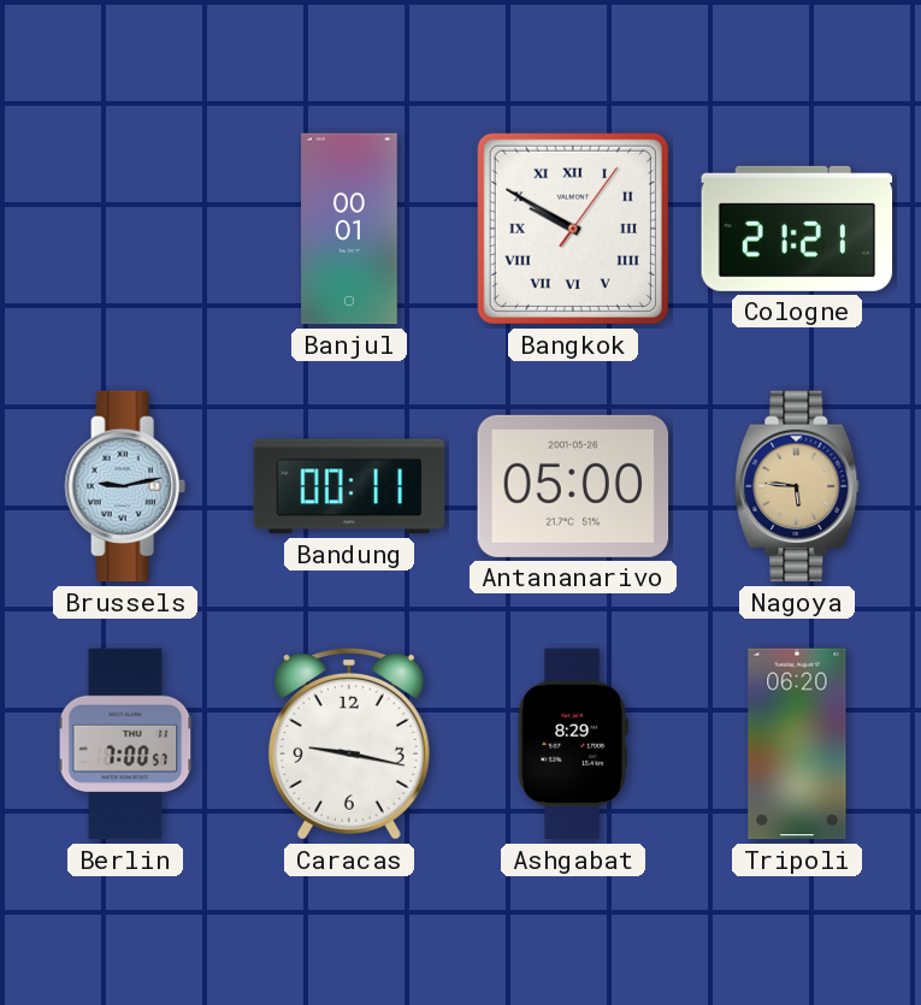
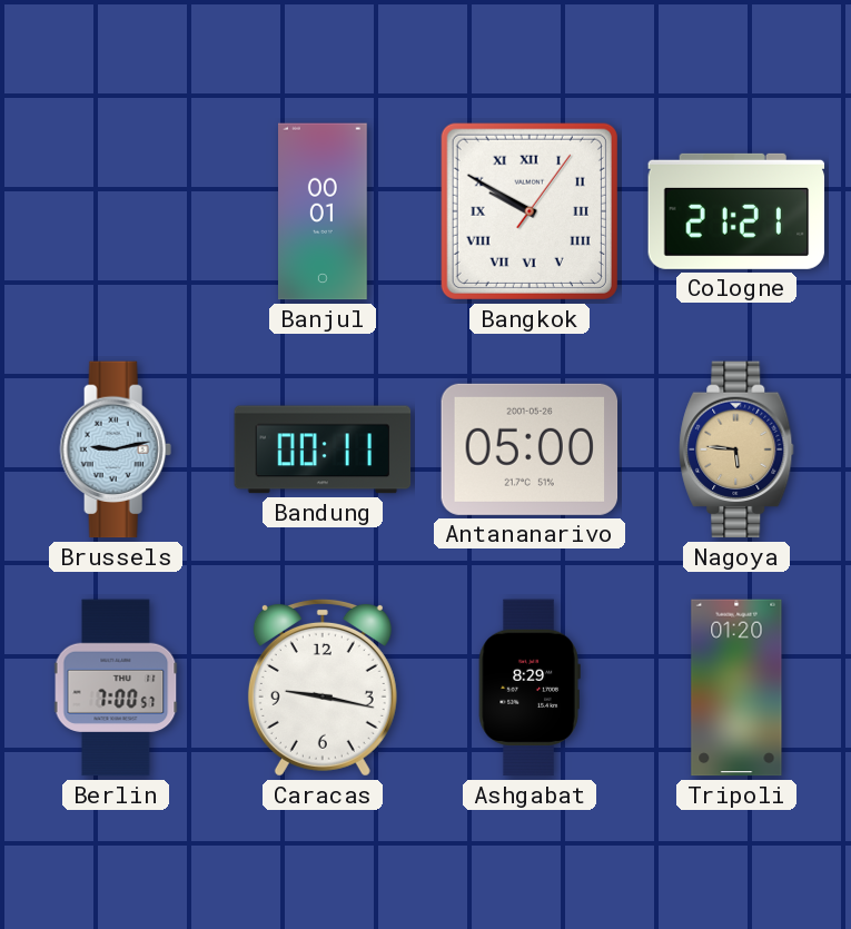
Tripoli: 06:20 -> 01:20 (736, 688)
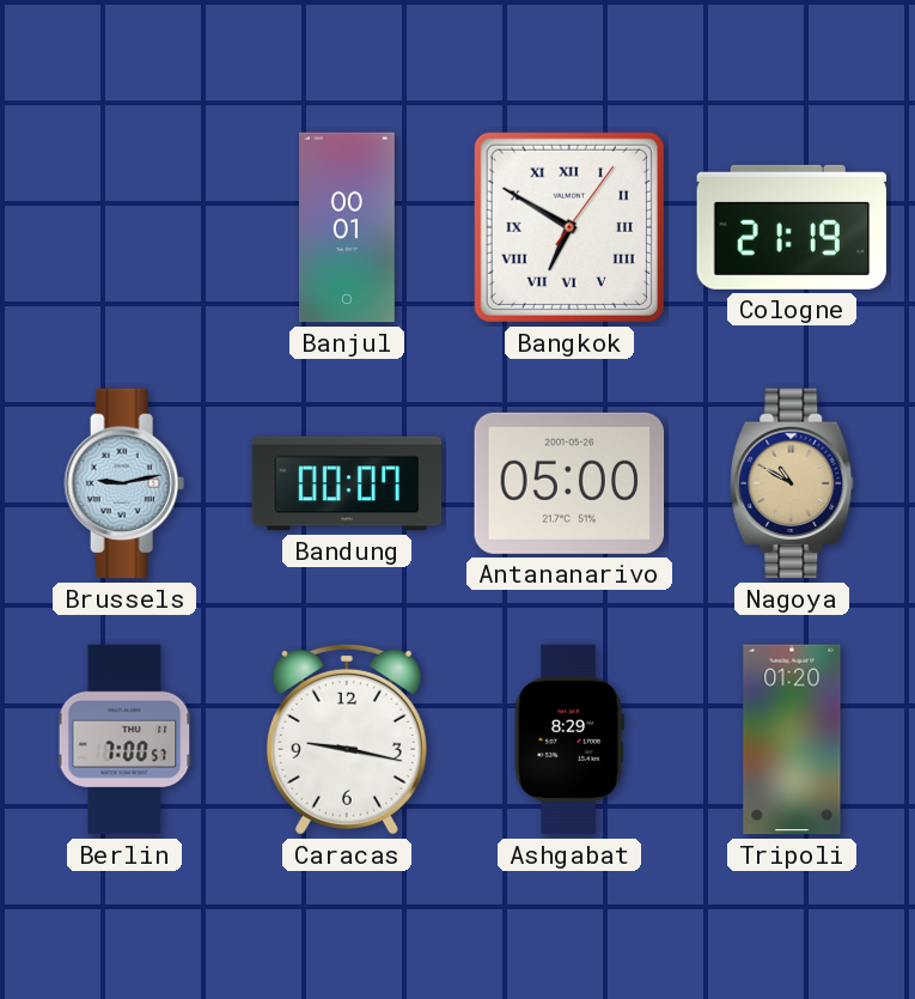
Bangkok: 9:50 -> 6:50 (569, 227)
Cologne: 21:21 -> 21:19 (792, 227)
Bandung: 00:11 -> 00:07 (347, 483)
Nagoya: 5:46 -> 10:50 (792, 483)
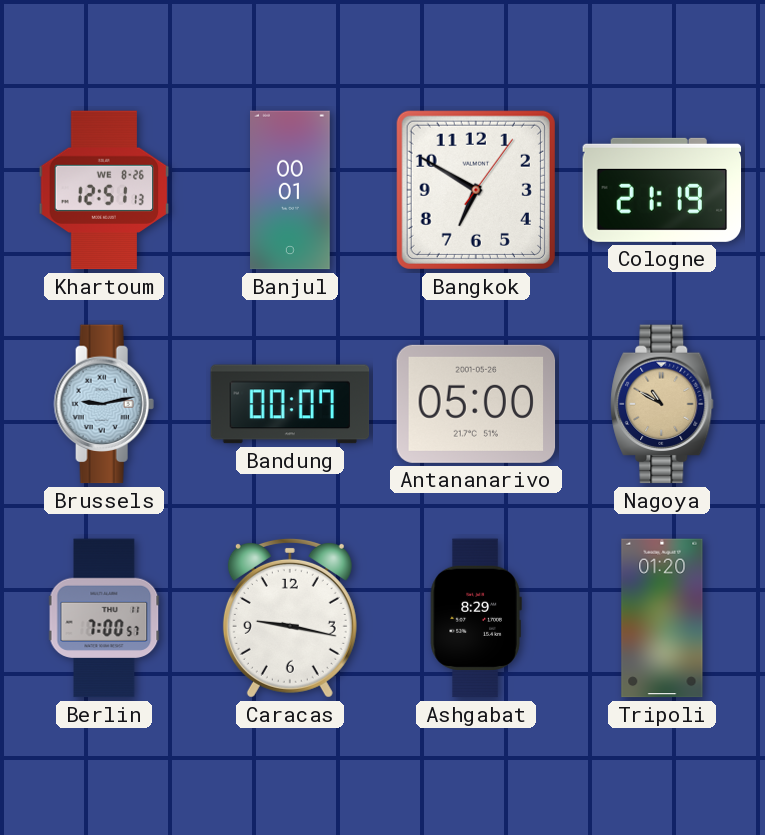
Khartoum: none -> 12:51 (104, 190)
Bangkok numerals: Roman -> Arabic (476, 190)
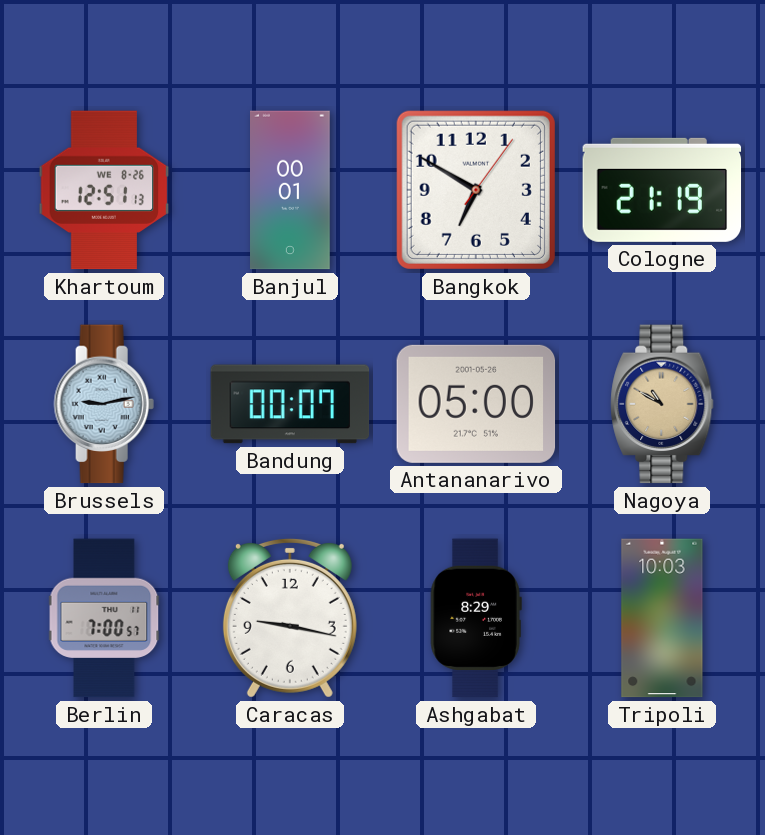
Tripoli: 01:20 -> 10:03 (662, 618)
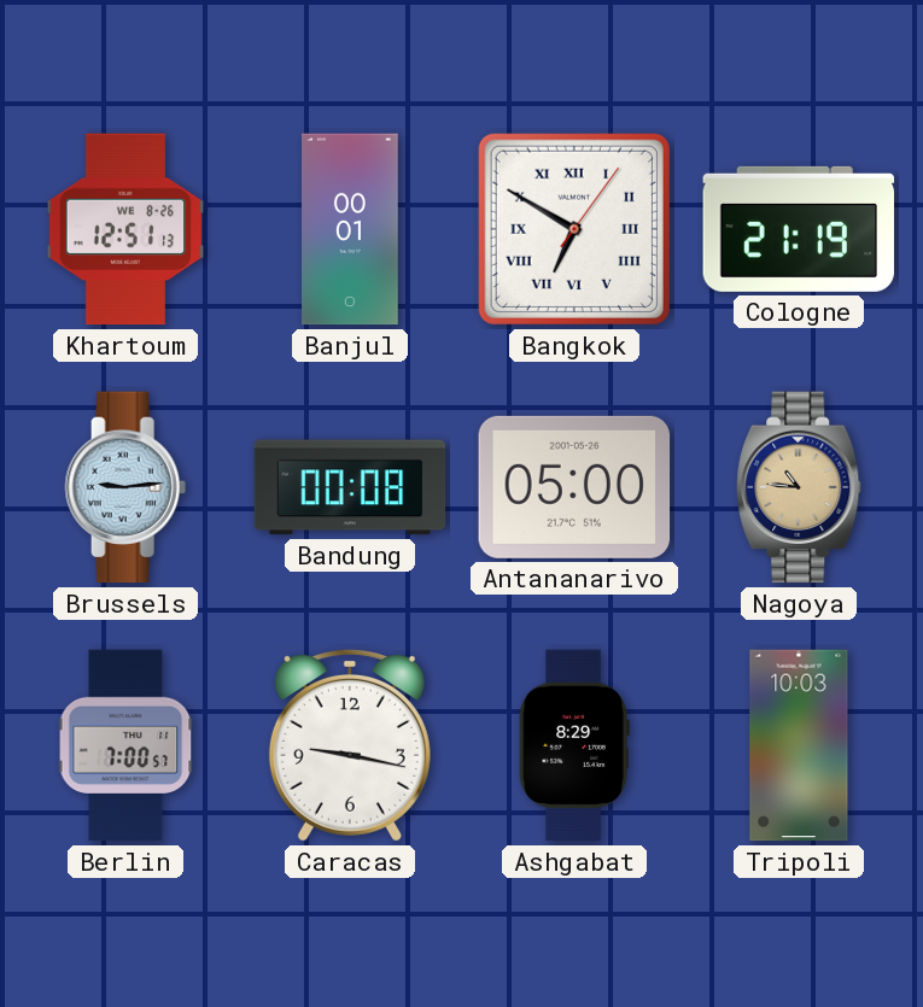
Bangkok numerals: Arabic -> Roman (574, 229)
Brussels: 9:13 -> 9:14 (125, 487)
Bandung: 00:07 -> 00:08 (350, 487)
Nagoya: 10:50 -> 10:46 (799, 487)
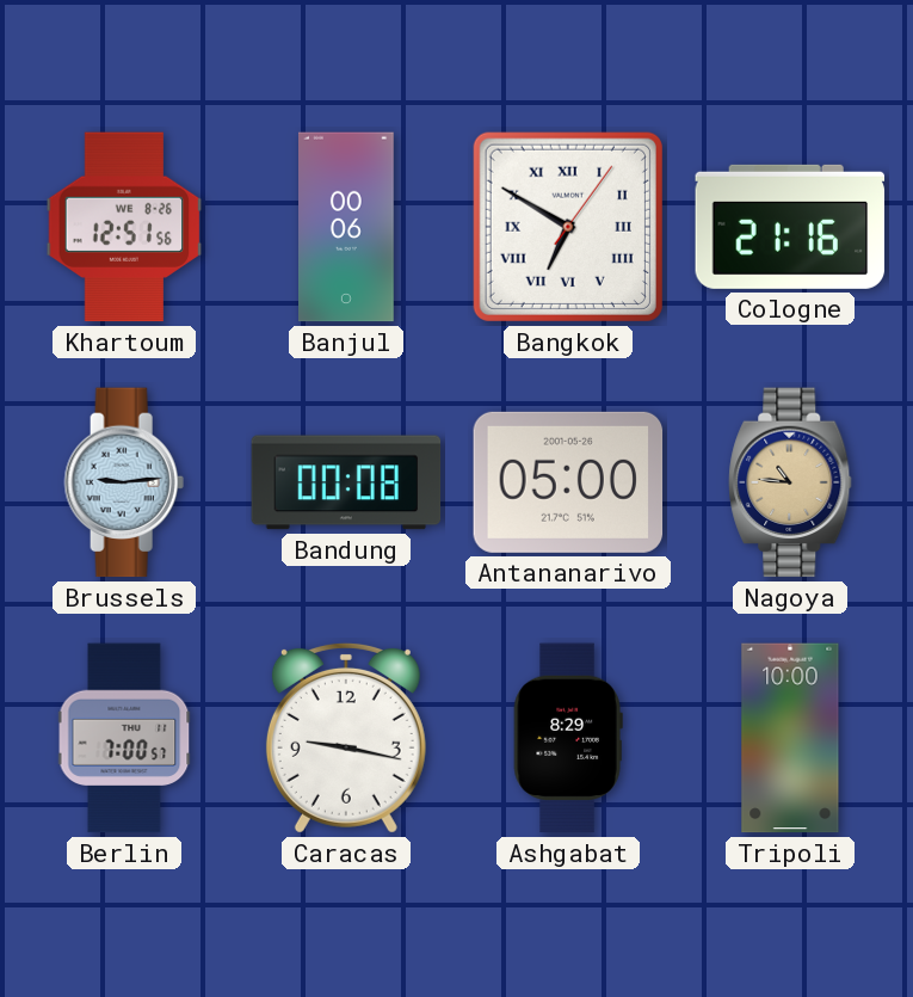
Khartoum: 12:51:13 -> 12:51:56 (124, 227)
Banjul: 00:01 -> 00:06 (347, 227)
Cologne: 21:19 -> 21:16 (790, 227)
Tripoli: 10:03 -> 10:00 (790, 738)
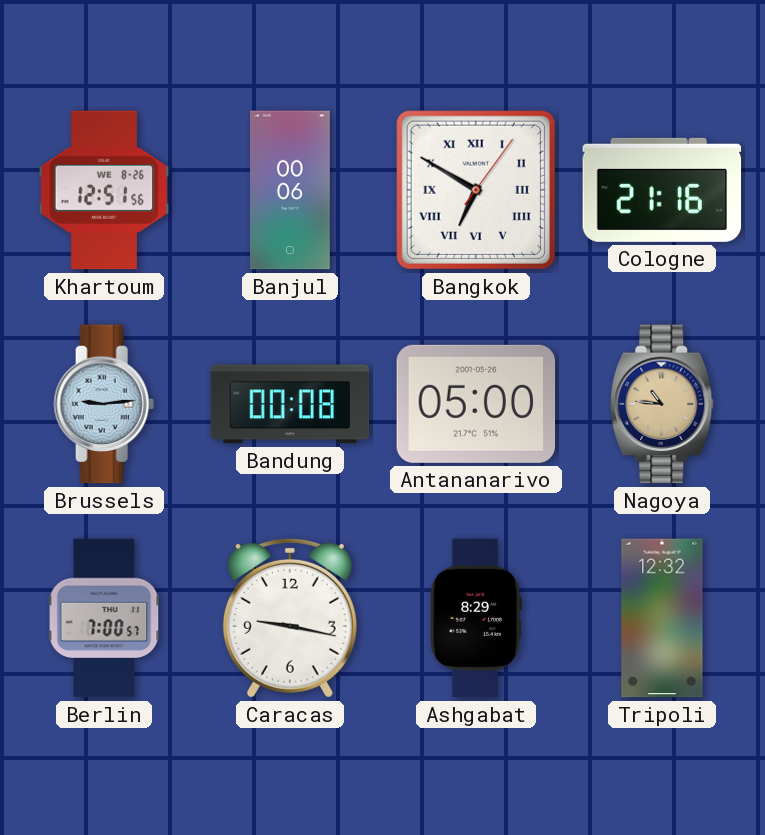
Tripoli: 10:00 -> 12:32 (662, 618)
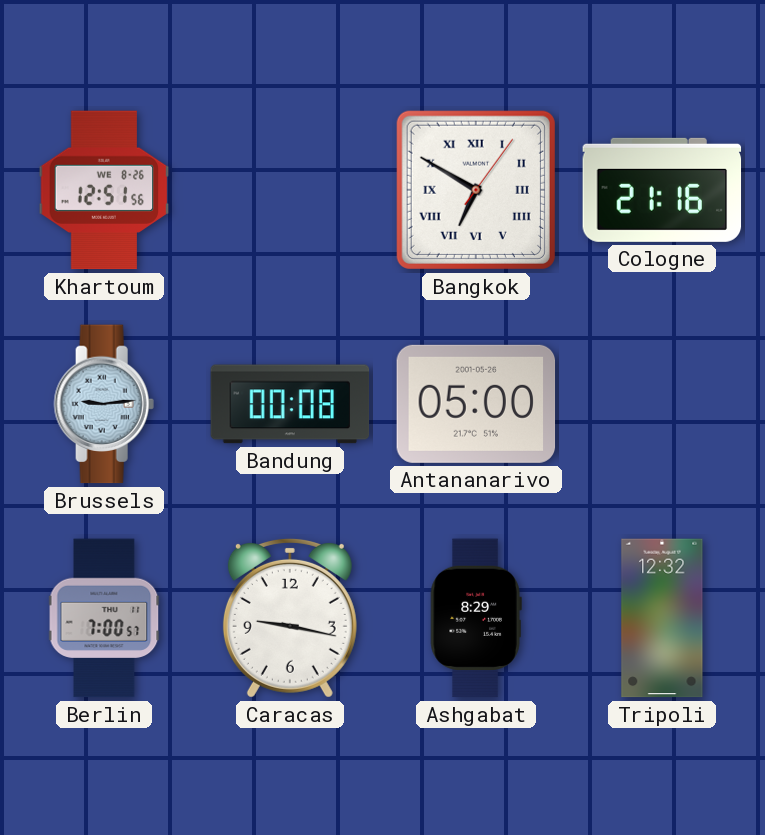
Banjul: 00:06 -> none (291, 190)
Nagoya: 10:46 -> none (662, 404)
